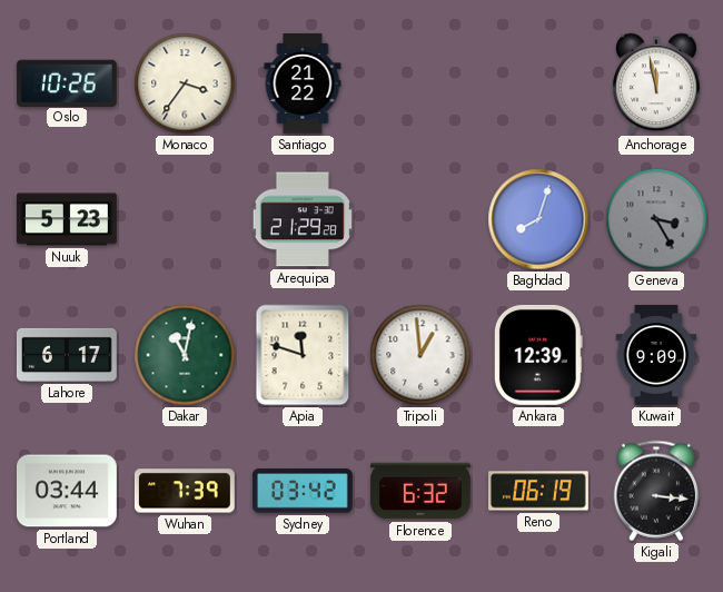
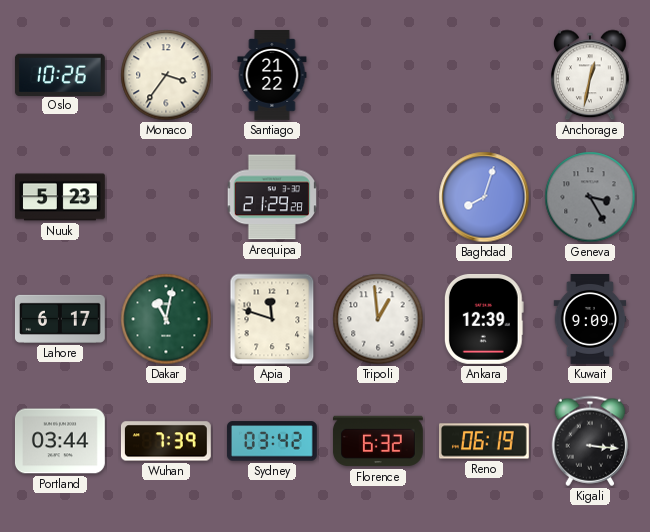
Anchorage: 11:58 -> 12:32 (591, 75)
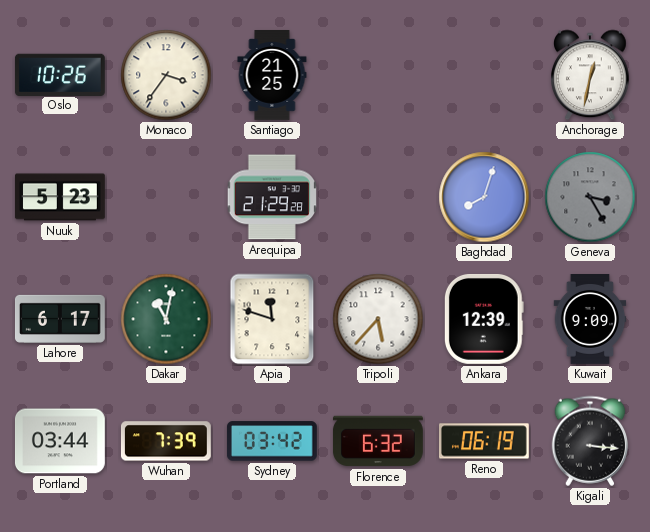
Santiago: 21:22 -> 21:25 (272, 76)
Tripoli: 12:59 -> 5:37 (378, 319)
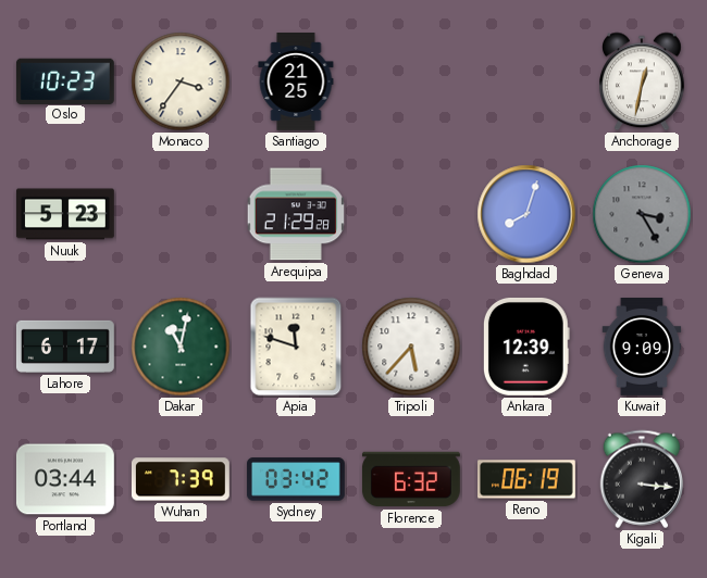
Oslo: 10:26 -> 10:23 (65, 80)
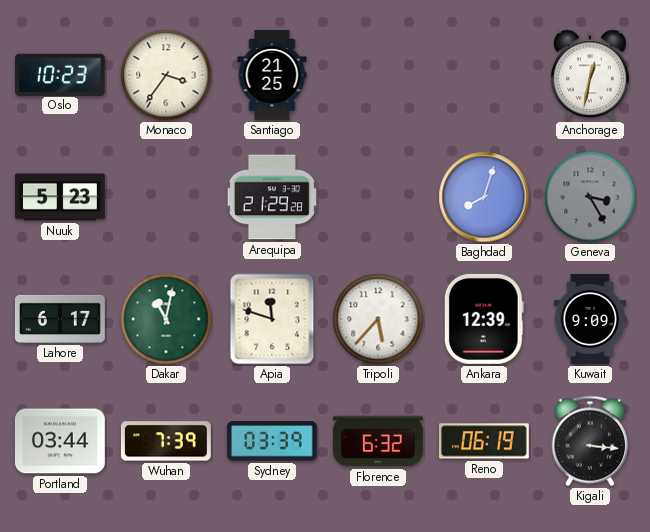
Sydney: 03:42 -> 03:39 (272, 441)
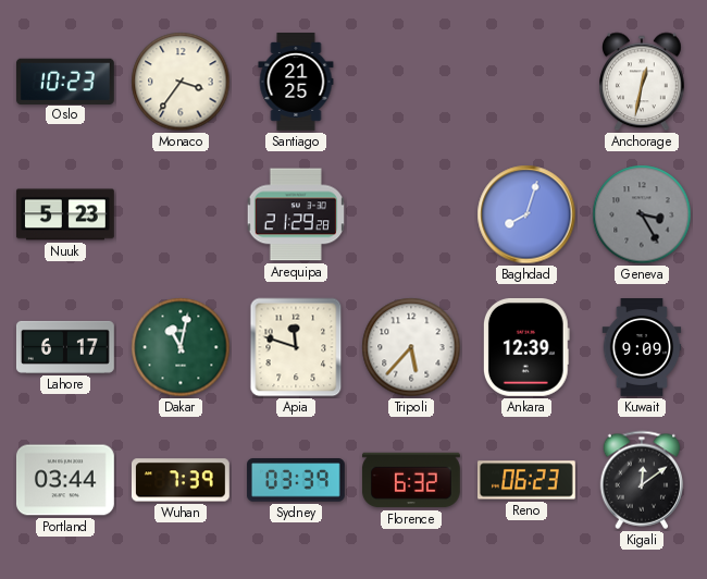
Reno: 06:19 -> 06:23 (528, 480)
Kigali: 3:16 -> 12:09 (642, 480)
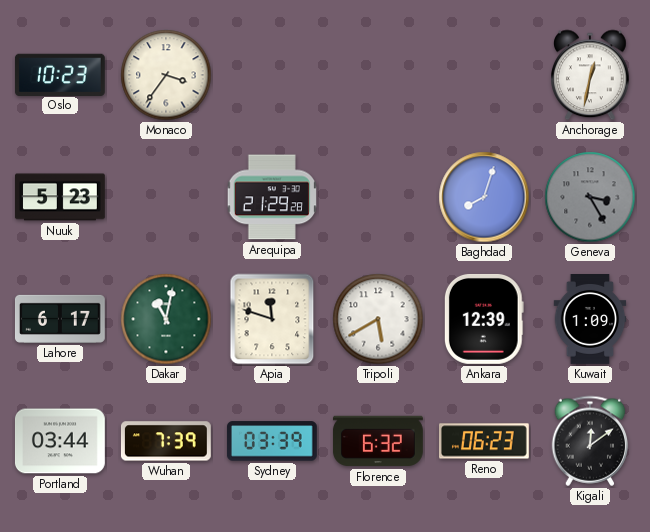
Santiago: 21:25 -> none (296, 83)
Tripoli: 5:37 -> 5:40 (378, 319)
Kuwait: 9:09 -> 1:09 (590, 320)
